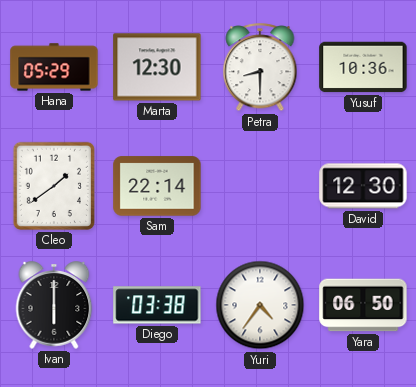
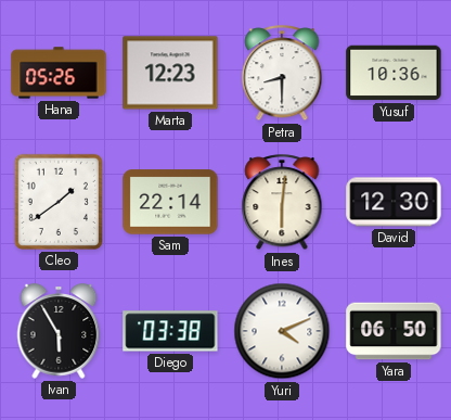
Hana: 05:29 -> 05:26 (59, 73)
Marta: 12:30 -> 12:23 (170, 73)
Ines: none -> 6:01 (282, 203)
Ivan: 6:00 -> 5:55 (59, 331)
Yuri: 4:36 -> 4:11 (282, 331)
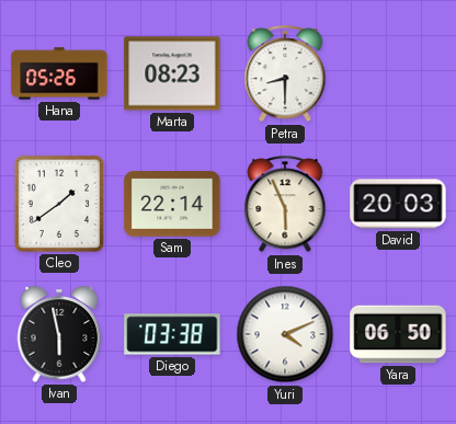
Marta: 12:23 -> 08:23 (172, 73)
Yusuf: 10:36 -> none (394, 73)
Ines: 6:01 -> 5:56 (285, 205)
David: 12:30 -> 20:03 (398, 204)
Ivan: 5:55 -> 5:58 (59, 334)
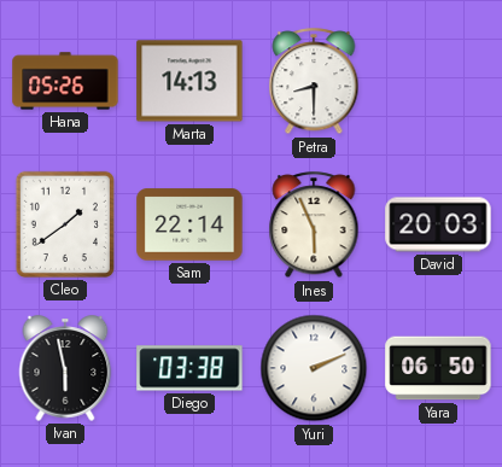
Marta: 08:23 -> 14:13 (189, 81)
Yuri: 4:11 -> 2:11 (314, 368)
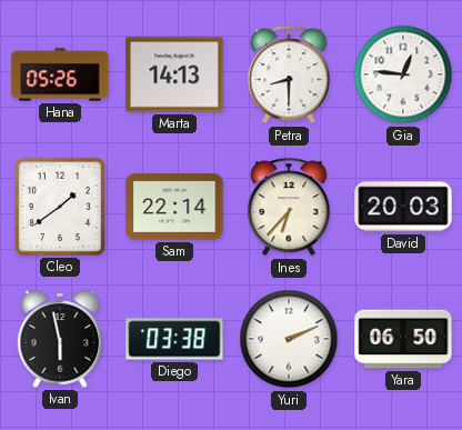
Gia: none -> 12:46 (403, 74)
Ines: 5:56 -> 6:37 (289, 208)
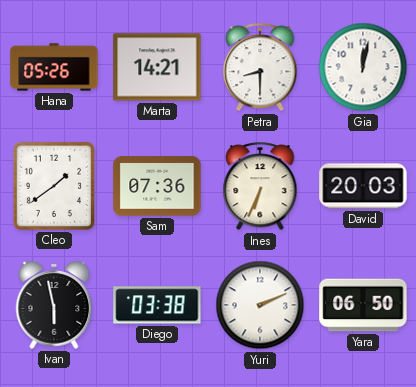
Marta: 14:13 -> 14:21 (157, 67)
Gia: 12:46 -> 12:02 (363, 67)
Sam: 22:14 -> 07:36 (157, 186)
Ines: 6:37 -> 6:34 (260, 187)
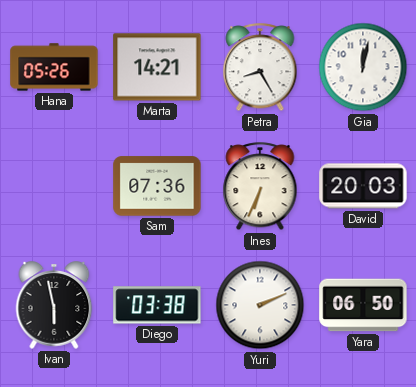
Petra: 8:30 -> 8:25 (260, 68)
Cleo: 1:39 -> none (54, 186)
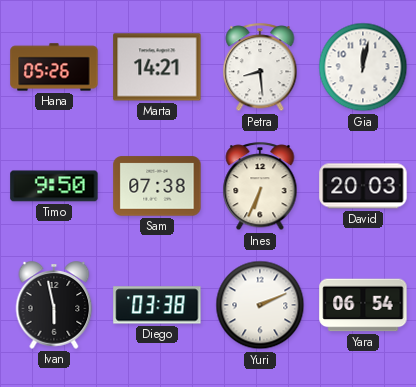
Petra: 8:25 -> 8:29 (260, 68)
Timo: none -> 9:50 (54, 186)
Sam: 07:36 -> 07:38 (157, 186)
Yara: 06:50 -> 06:54 (363, 305)
